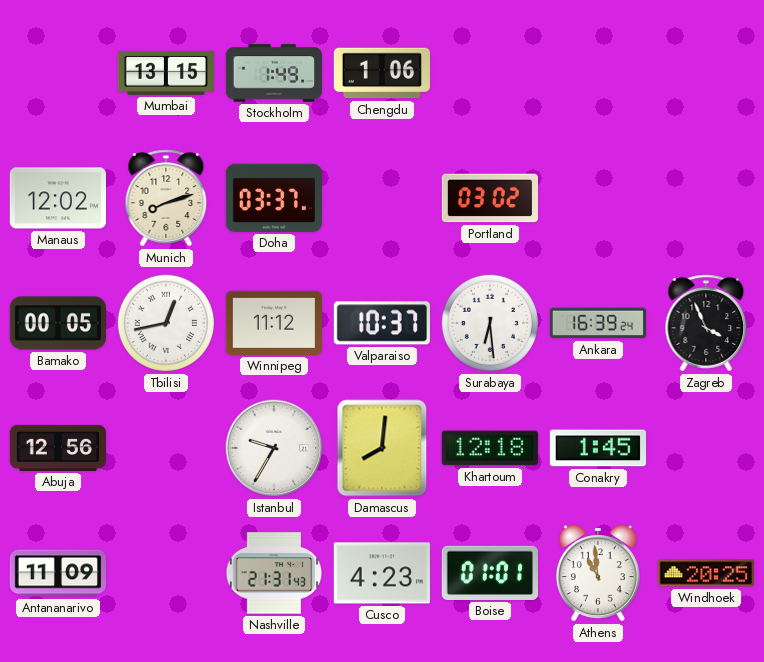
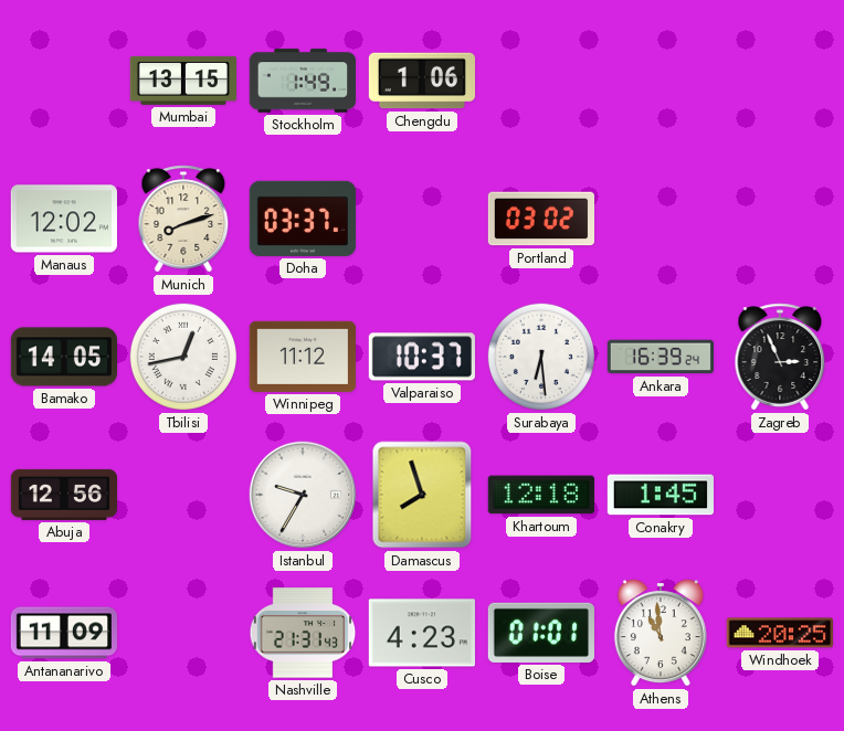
Bamako: 00:05 -> 14:05 (63, 357)
Zagreb: 3:56 -> 2:56 (780, 357)
Damascus: 8:01 -> 7:57 (422, 495)
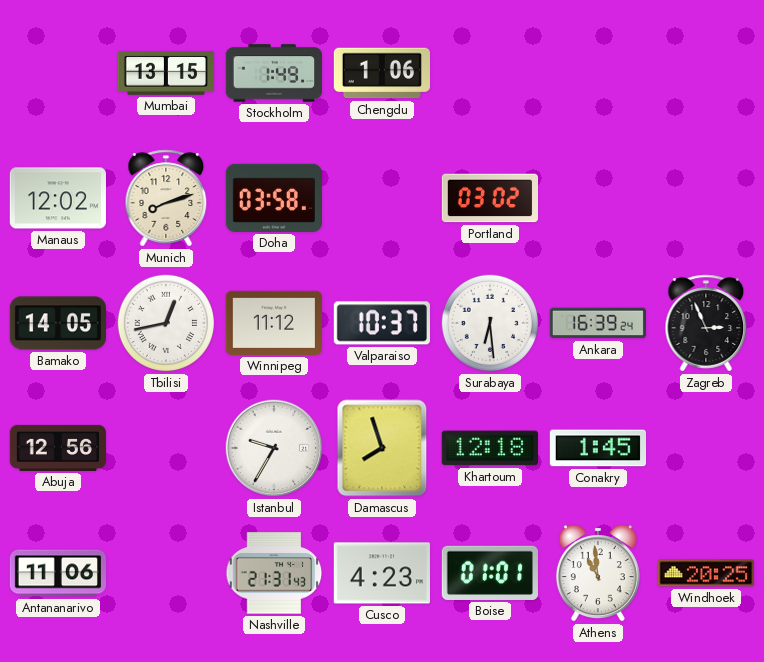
Doha: 03:37 -> 03:58 (273, 198)
Antananarivo: 11:09 -> 11:06 (57, 573)
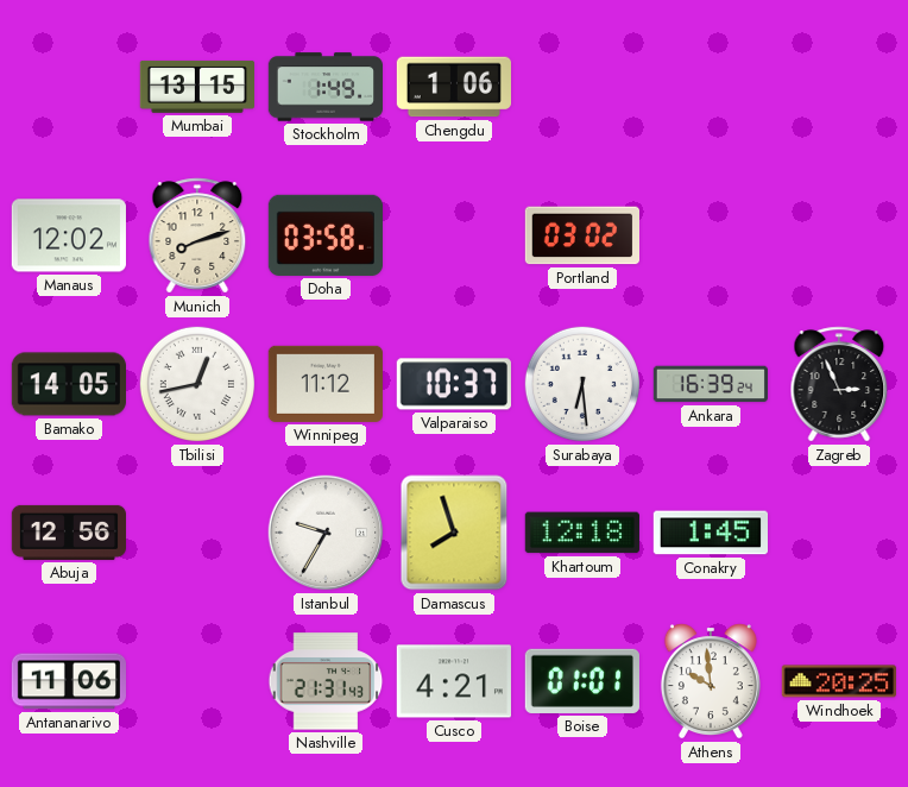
Cusco: 4:23 -> 4:21 (454, 681)
Athens: 10:59 -> 9:59 (711, 681)
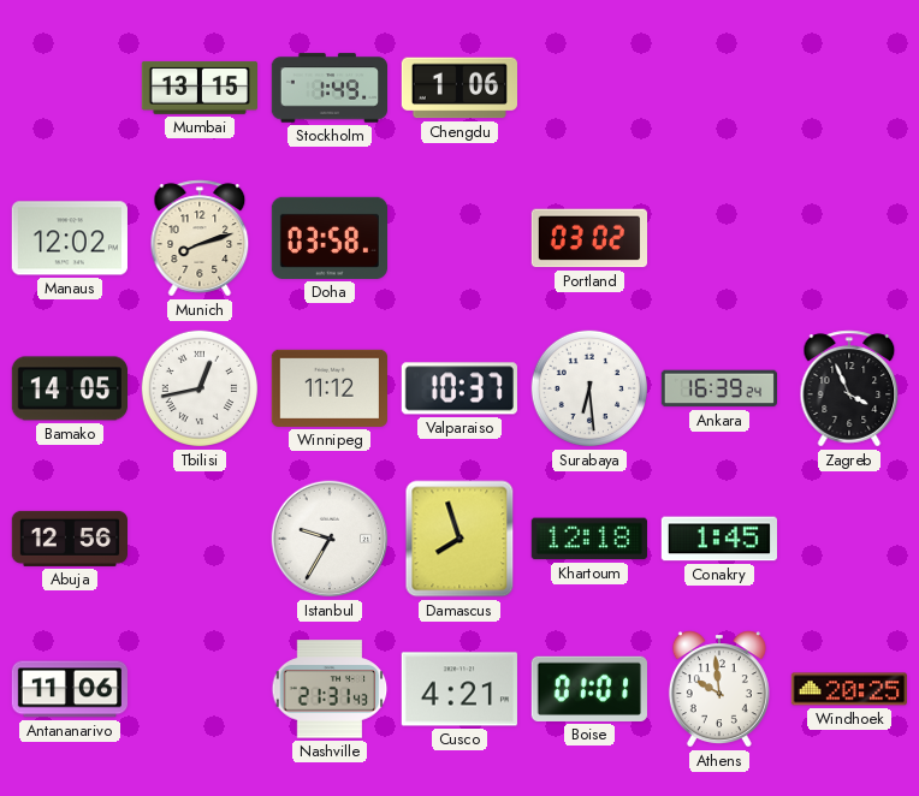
Zagreb: 2:56 -> 3:56 (849, 388)
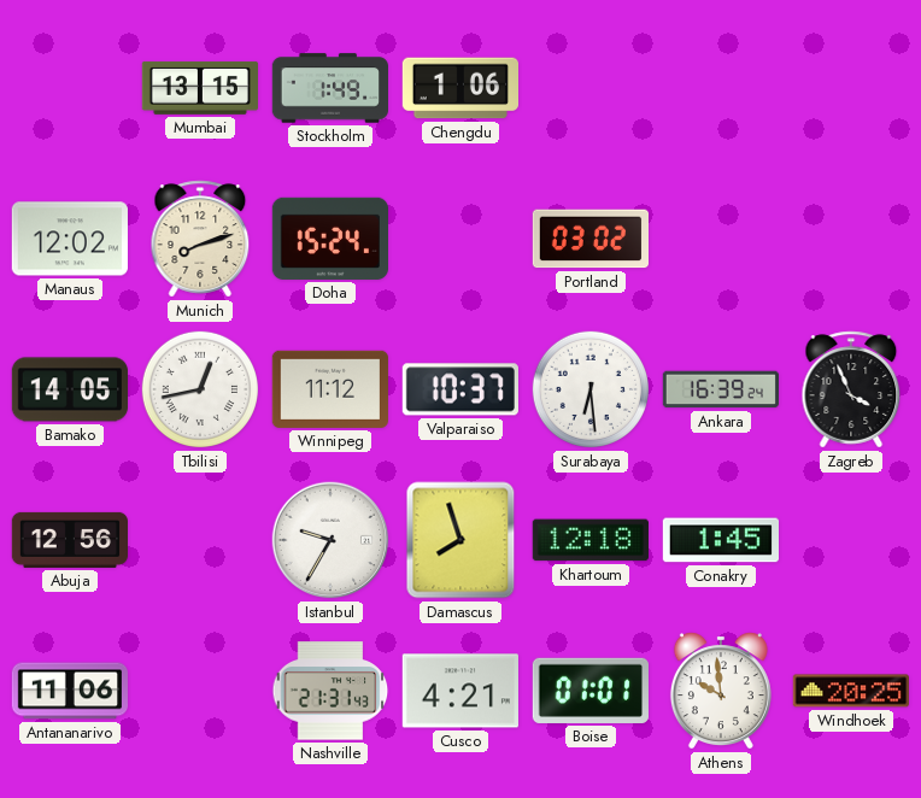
Doha: 03:58 -> 15:24 (329, 239)
